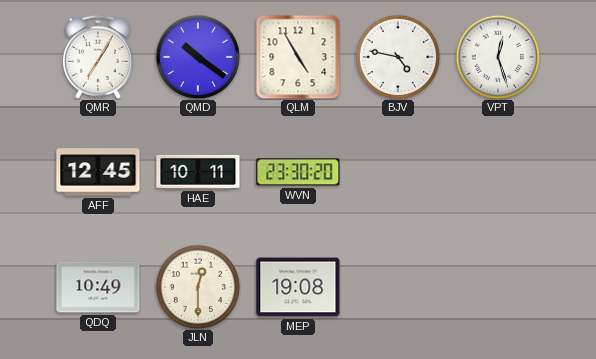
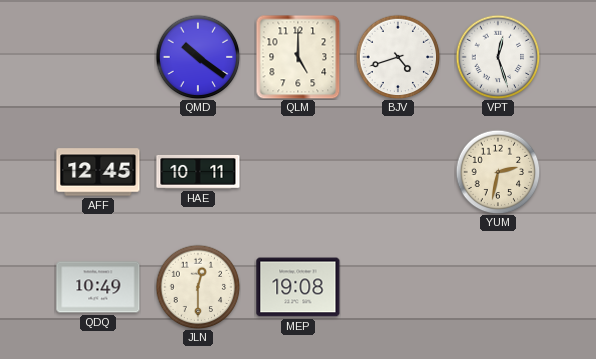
QMR: 7:05 -> none (98, 57)
QLM: 4:55 -> 5:00 (298, 57)
BJV: 4:47 -> 4:42 (398, 57)
WVN: 23:30 -> none (298, 172)
YUM: none -> 2:32 (498, 172)
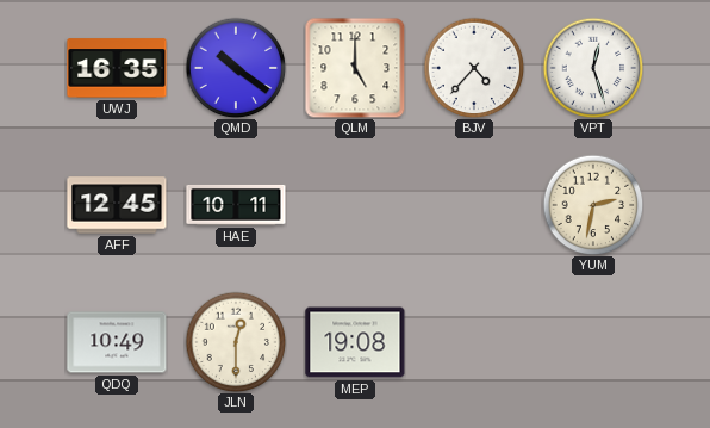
UWJ: none -> 16:35 (117, 68)
BJV: 4:42 -> 4:37 (474, 68)
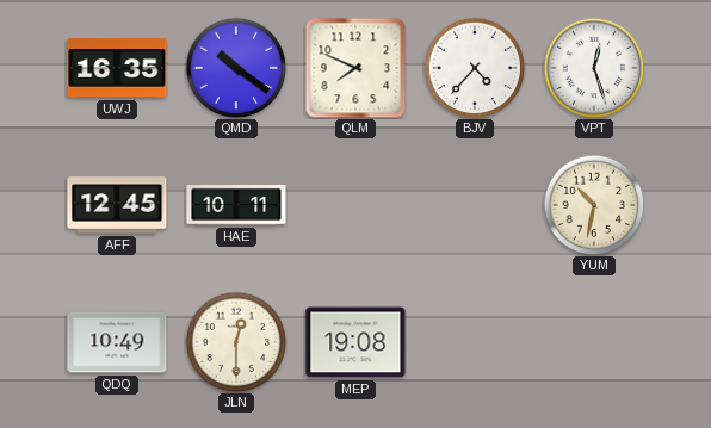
QLM: 5:00 -> 7:49 (355, 68)
YUM: 2:32 -> 10:32 (594, 205)
